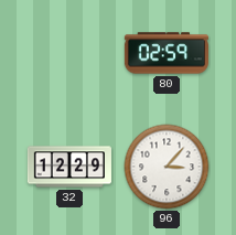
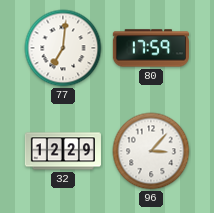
77: none -> 7:01 (63, 48)
80: 02:59 -> 17:59 (151, 48)
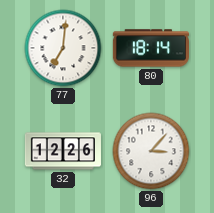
80: 17:59 -> 18:14 (151, 48)
32: 12:29 -> 12:26 (63, 151)
